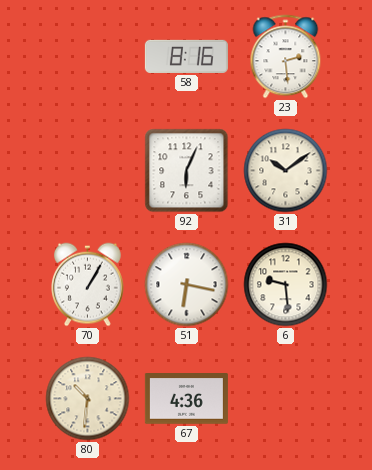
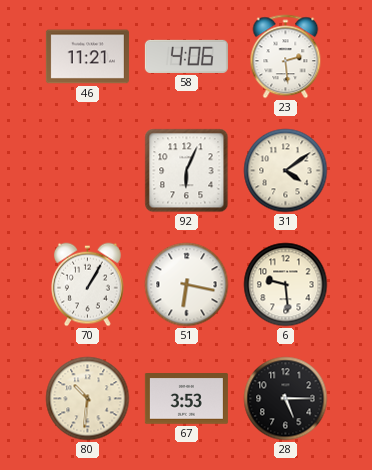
46: none -> 11:21 (87, 57)
58: 8:16 -> 4:06 (186, 56)
31: 10:09 -> 4:09 (286, 171)
67: 4:36 -> 3:53 (186, 399)
28: none -> 5:15 (286, 399)
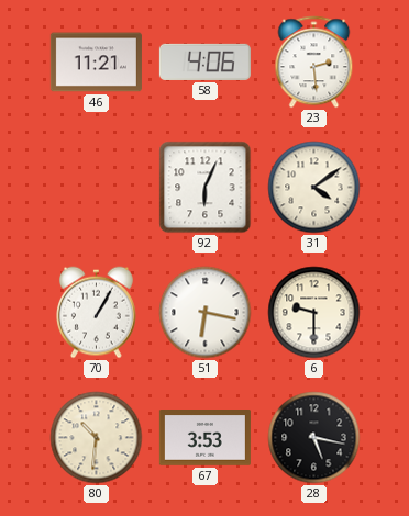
6: 9:29 -> 9:30 (314, 313)
28: 5:15 -> 5:17 (314, 438)
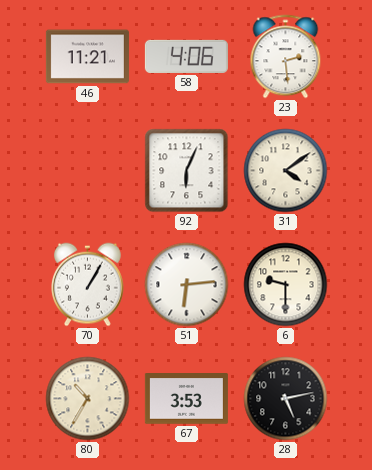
51: 6:17 -> 6:14 (187, 285)
80: 10:31 -> 10:35 (88, 399)
28: 5:17 -> 5:13 (286, 399)
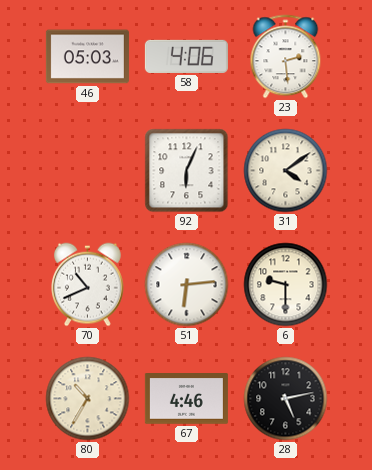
46: 11:21 -> 05:03 (87, 57)
70: 1:05 -> 10:41 (88, 285)
67: 3:53 -> 4:46 (186, 399)
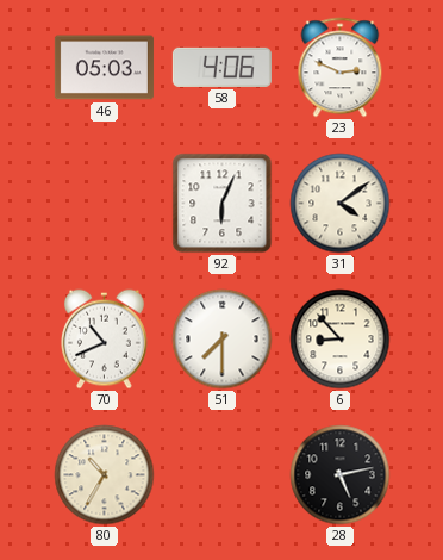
23: 2:29 -> 2:49 (341, 68)
51: 6:14 -> 7:30 (223, 340)
6: 9:30 -> 8:53 (341, 340)
67: 4:46 -> none (186, 399)
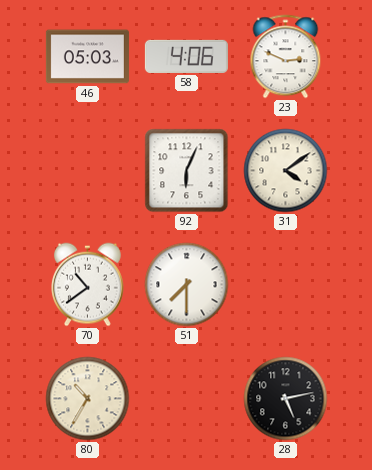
70: 10:41 -> 10:39 (88, 285)
6: 8:53 -> none (341, 340)
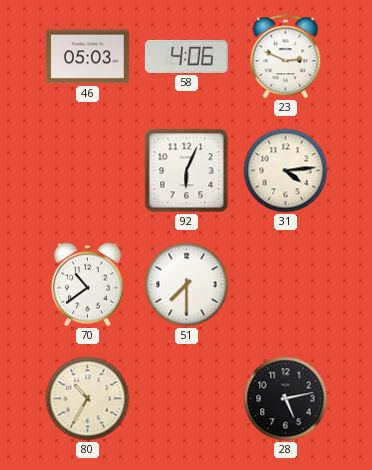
31: 4:09 -> 4:14 (286, 171)
